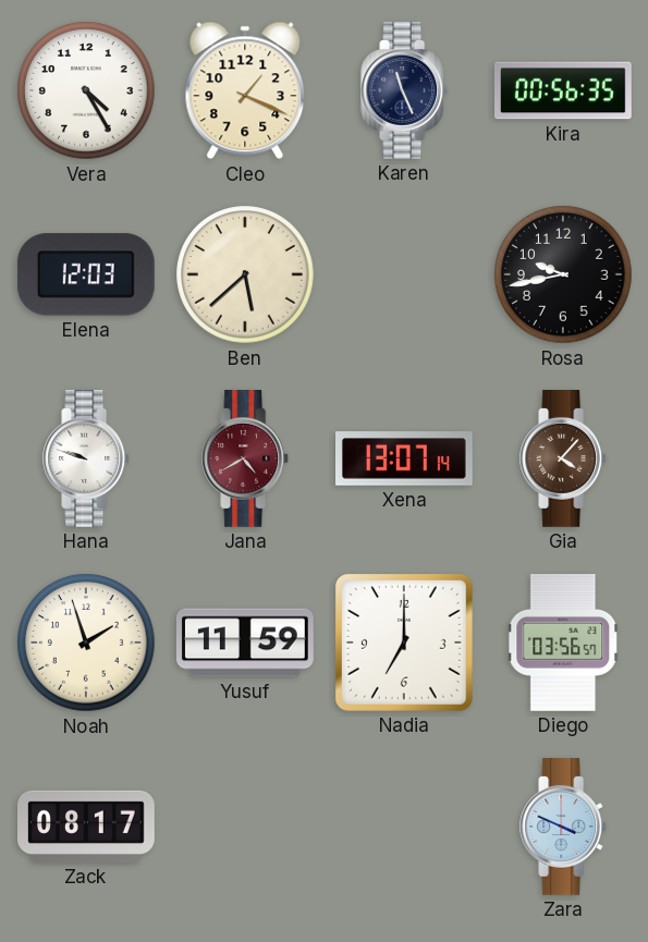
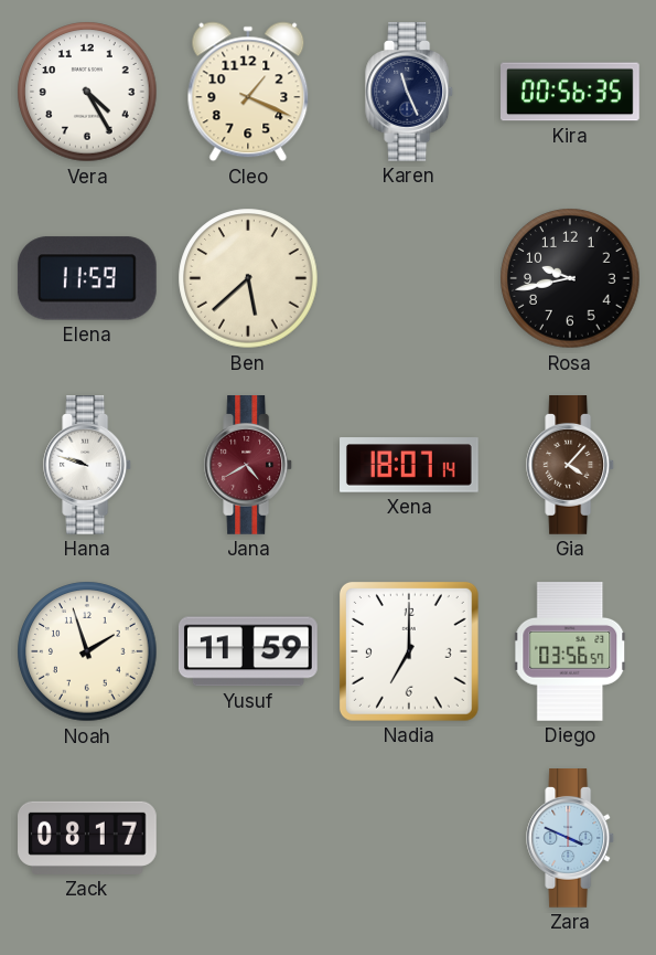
Elena: 12:03 -> 11:59 (87, 278)
Xena: 13:07 -> 18:07 (410, 465)
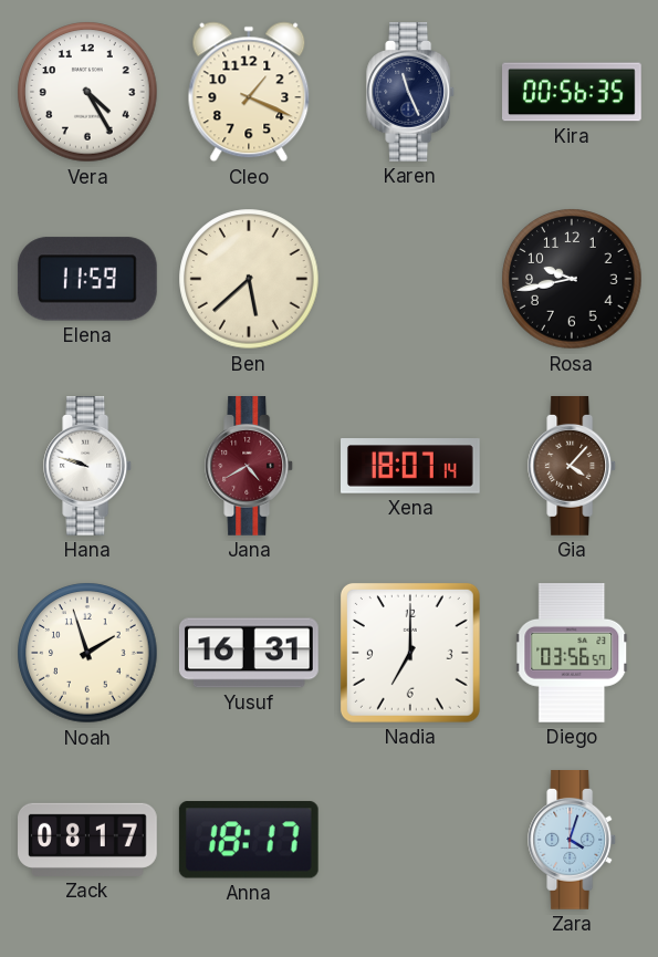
Yusuf: 11:59 -> 16:31 (249, 653)
Anna: none -> 18:17 (249, 840)
Zara: 3:49 -> 4:03 (573, 841)
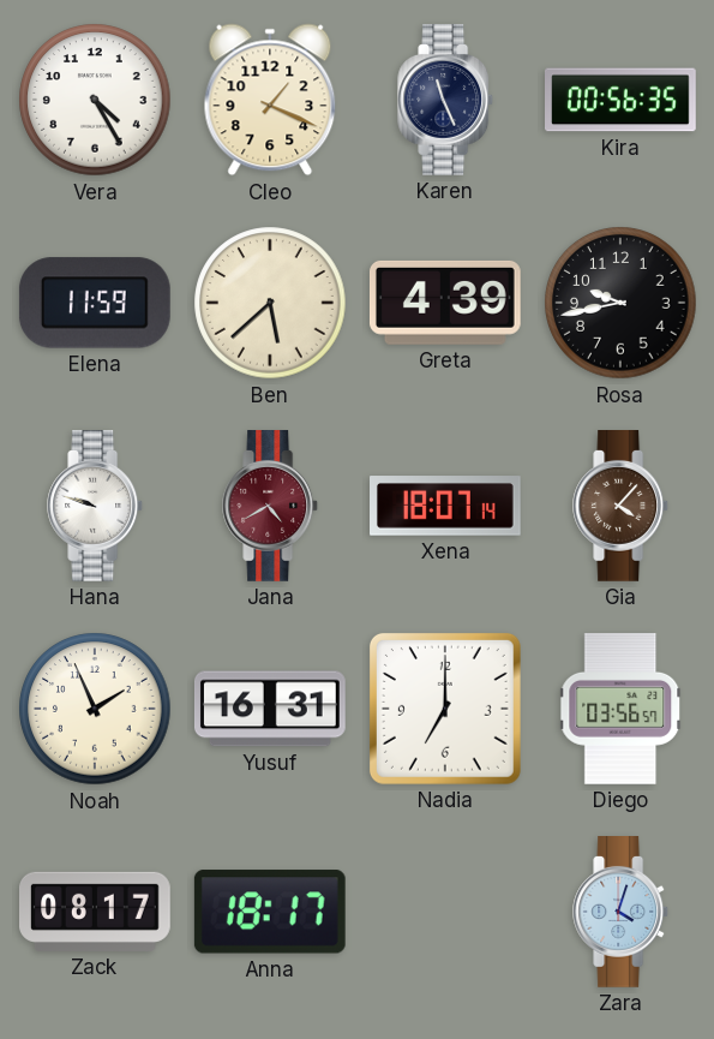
Greta: none -> 4:39 (445, 303)
Noah: 1:57 -> 1:56 (95, 709)
